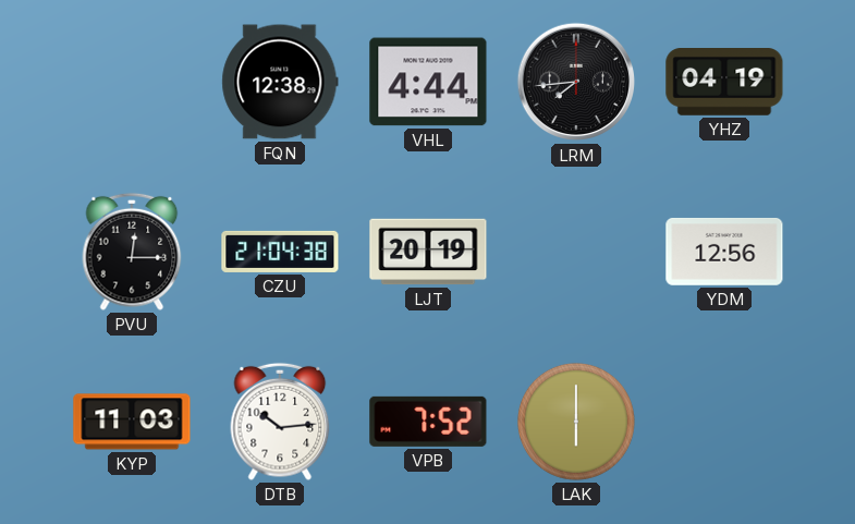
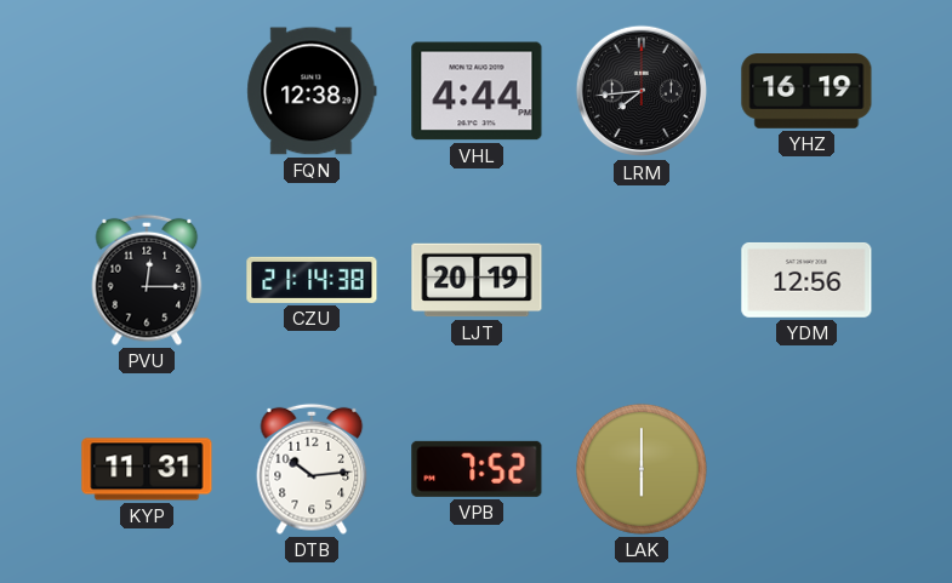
YHZ: 04:19 -> 16:19 (806, 92)
CZU: 21:04 -> 21:14 (312, 280)
KYP: 11:03 -> 11:31 (147, 469)
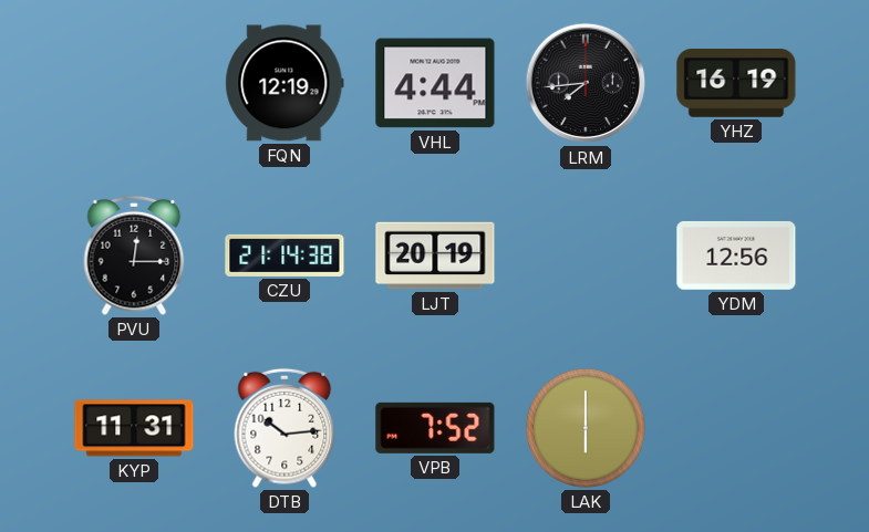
FQN: 12:38 -> 12:19 (285, 83)
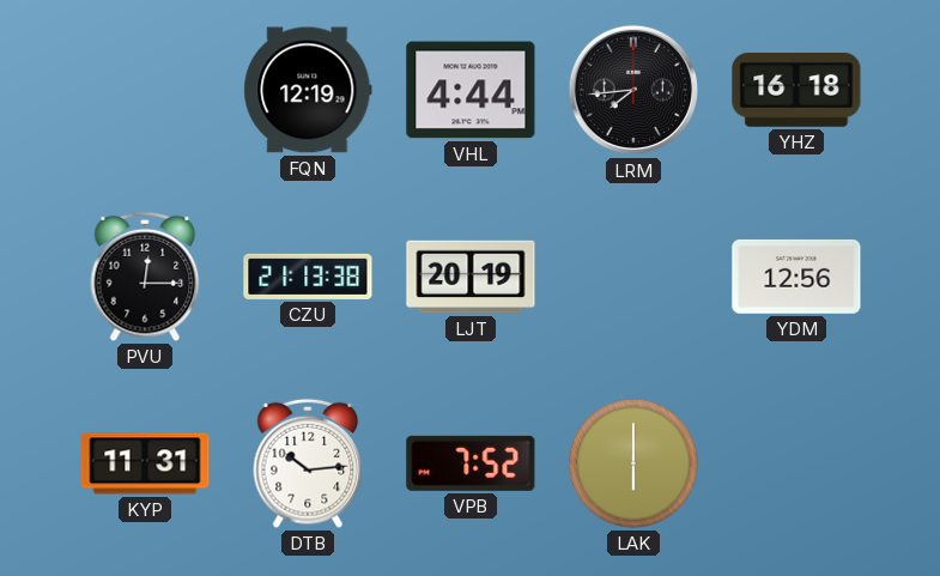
YHZ: 16:19 -> 16:18 (796, 91)
CZU: 21:14 -> 21:13 (308, 277)
